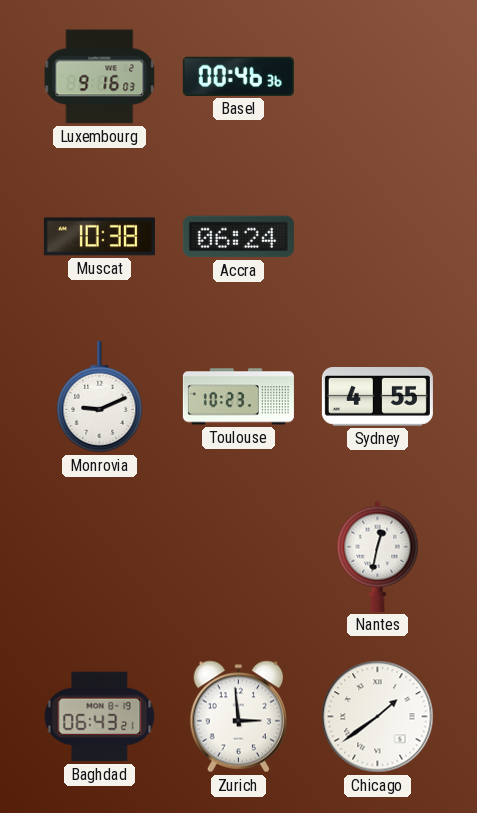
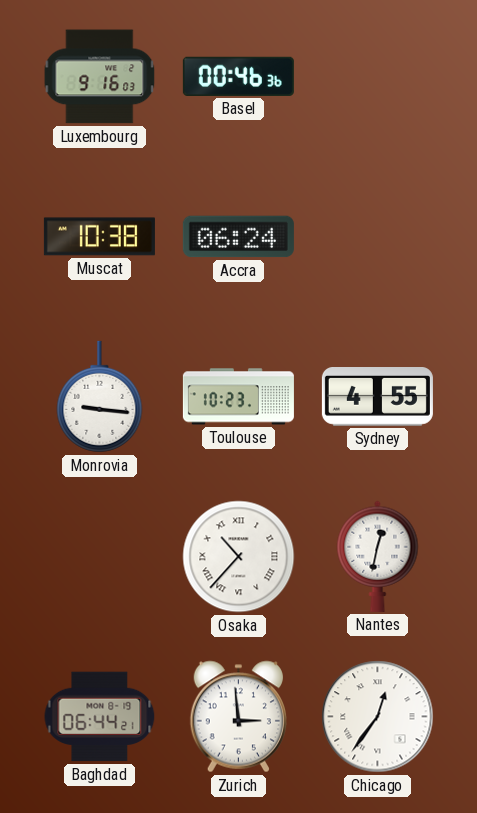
Monrovia: 9:11 -> 9:16 (100, 397)
Osaka: none -> 10:37 (239, 557)
Baghdad: 06:43 -> 06:44 (100, 717)
Chicago: 1:39 -> 12:36 (378, 717)
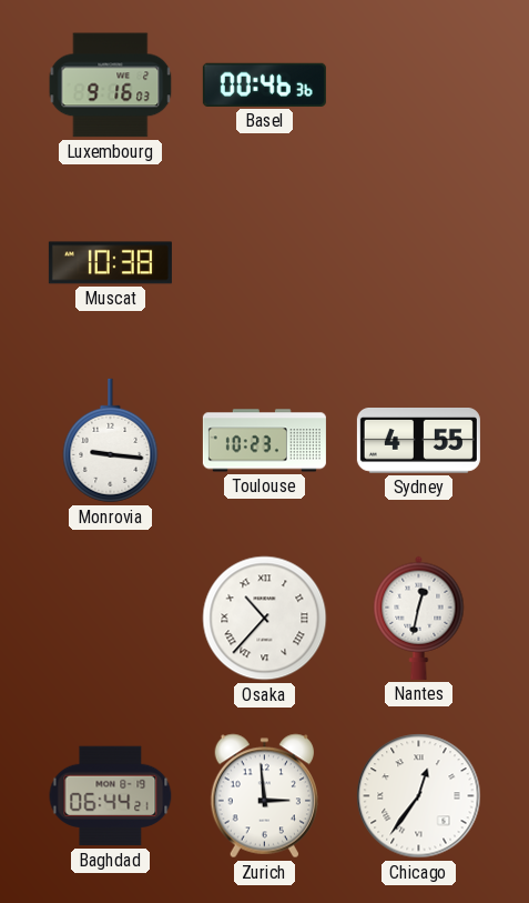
Accra: 06:24 -> none (238, 237)
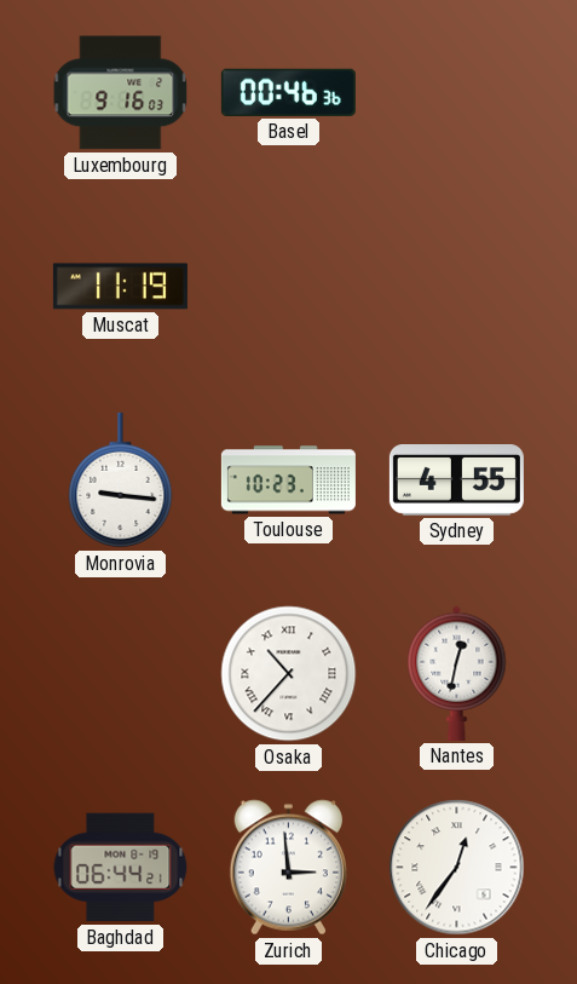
Muscat: 10:38 -> 11:19 (120, 287)
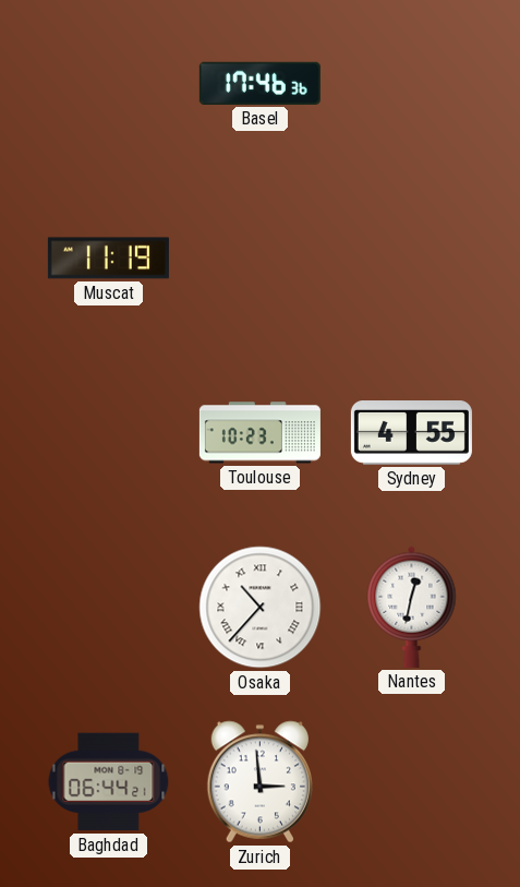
Luxembourg: 9:16 -> none (121, 93)
Basel: 00:46 -> 17:46 (259, 83)
Monrovia: 9:16 -> none (121, 481)
Chicago: 12:36 -> none (457, 868)
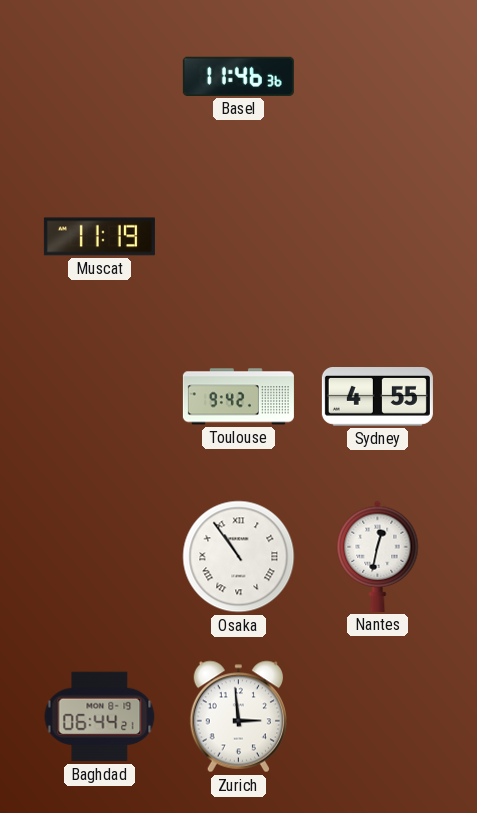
Basel: 17:46 -> 11:46 (238, 76)
Toulouse: 10:23 -> 9:42 (238, 397)
Osaka: 10:37 -> 10:54 (239, 557)
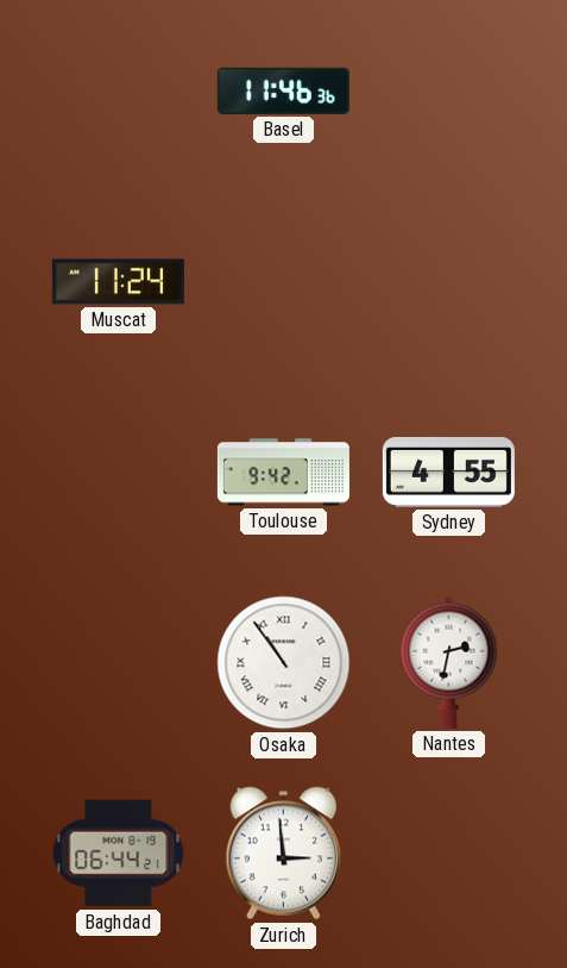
Muscat: 11:19 -> 11:24 (118, 282)
Nantes: 12:32 -> 2:32 (449, 662)
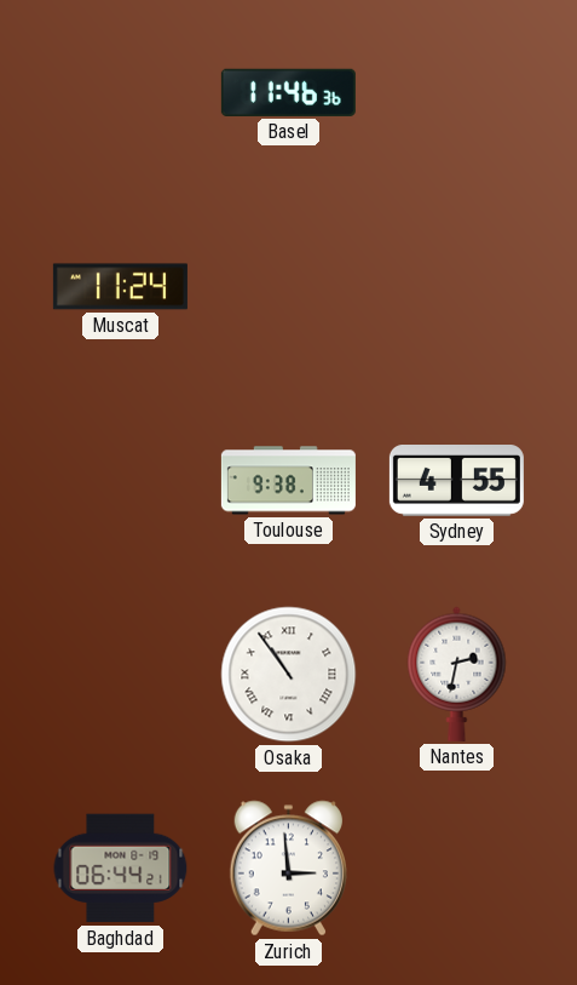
Toulouse: 9:42 -> 9:38 (288, 481)
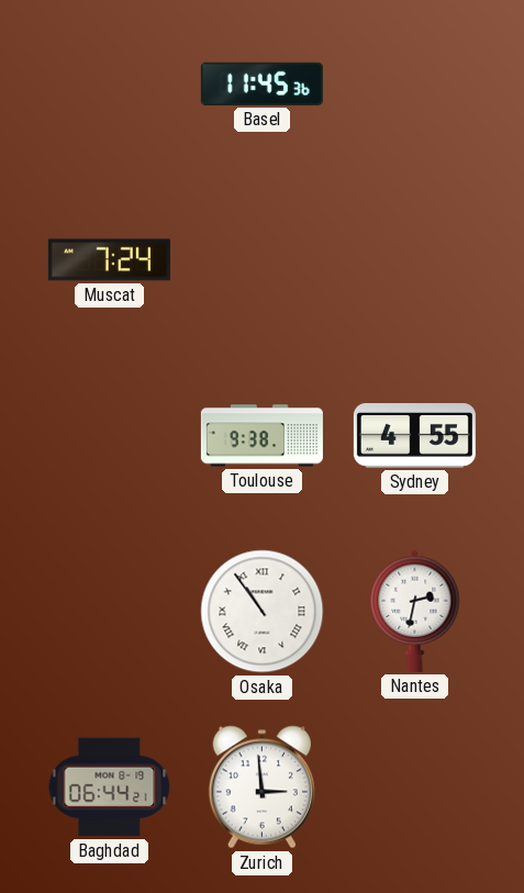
Basel: 11:46 -> 11:45 (261, 83)
Muscat: 11:24 -> 7:24 (109, 260)
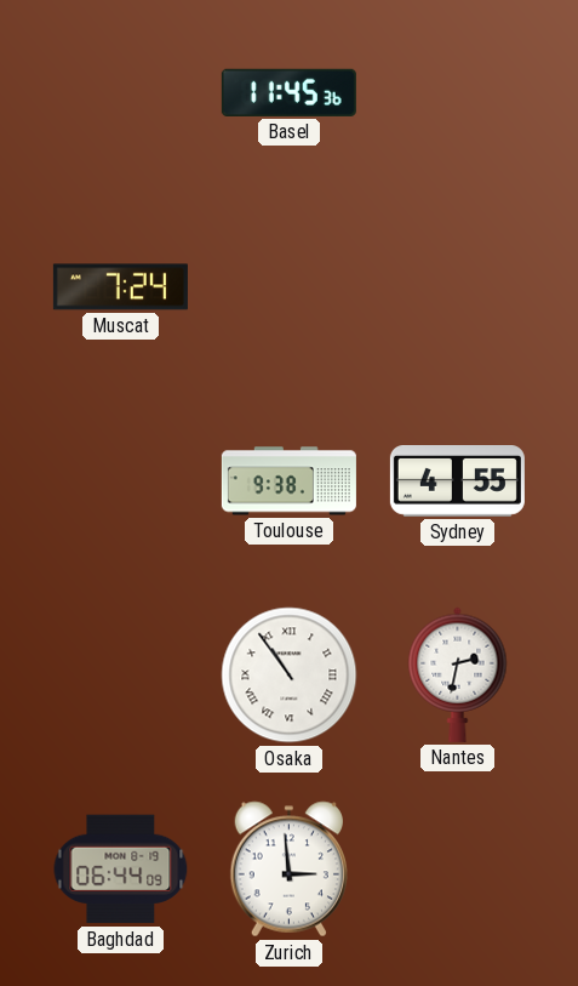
Baghdad: 06:44:21 -> 06:44:09 (121, 870)
